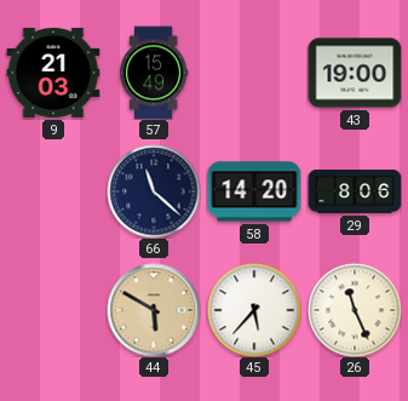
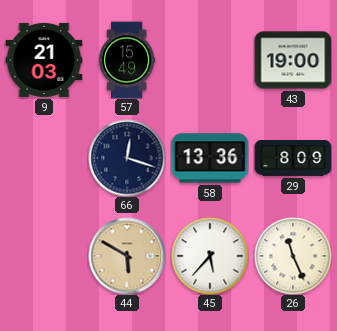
66: 11:22 -> 12:18 (127, 158)
58: 14:20 -> 13:36 (210, 158)
29: 8:06 -> 8:09 (293, 158)
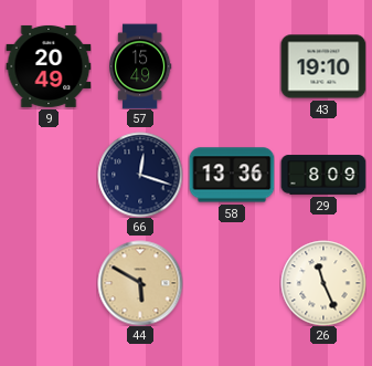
9: 21:03 -> 20:49 (49, 66)
43: 19:00 -> 19:10 (323, 66)
45: 5:37 -> none (210, 256)
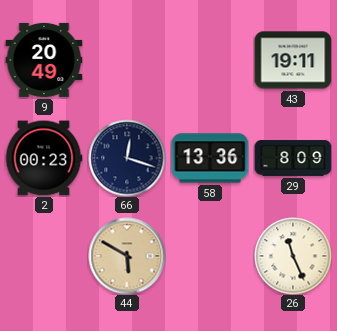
57: 15:49 -> none (140, 66)
43: 19:10 -> 19:11 (293, 60)
2: none -> 00:23 (44, 158)
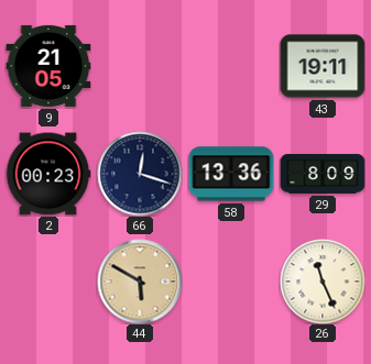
9: 20:49 -> 21:05 (48, 66)
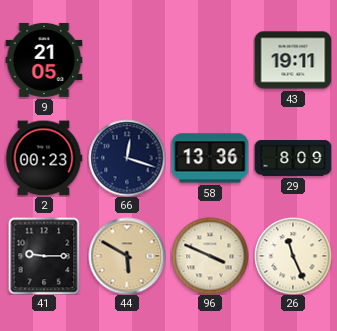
41: none -> 9:15 (44, 256)
96: none -> 3:49 (210, 256)
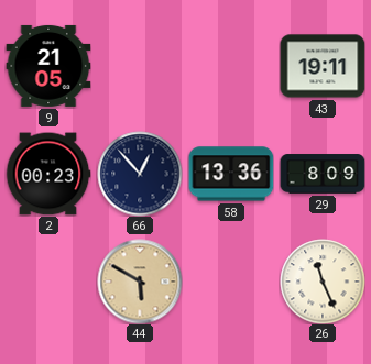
66: 12:18 -> 12:53 (140, 174)
41: 9:15 -> none (44, 256)
96: 3:49 -> none (210, 256)
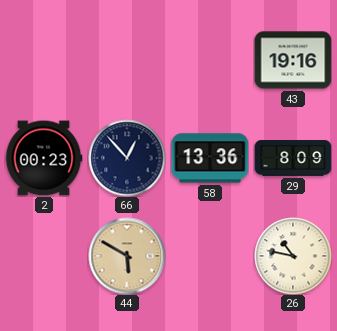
9: 21:05 -> none (48, 66)
43: 19:11 -> 19:16 (293, 60)
26: 11:26 -> 10:47 (293, 256)
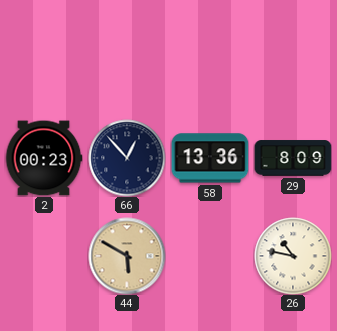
43: 19:16 -> none (293, 60)
